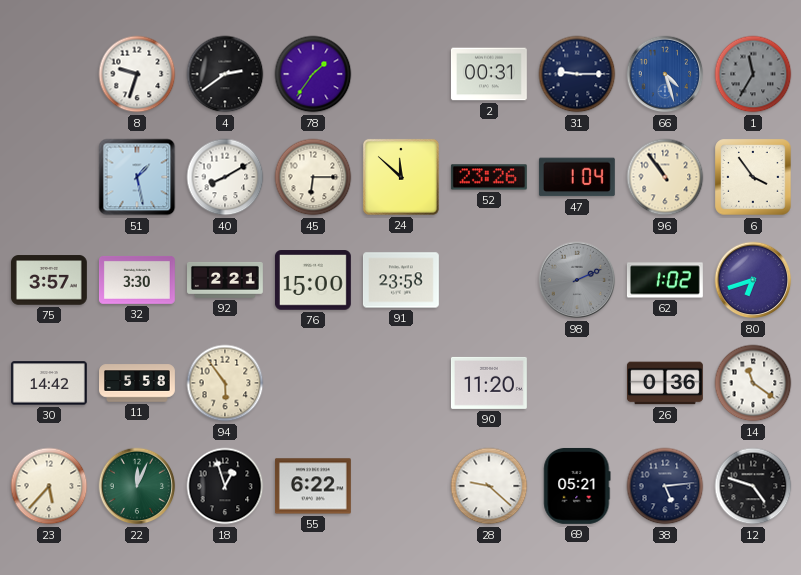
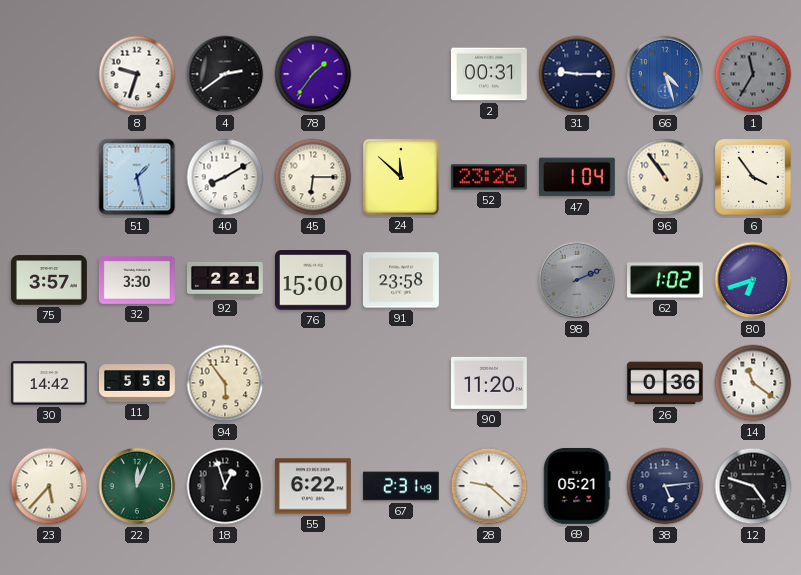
67: none -> 2:31 (402, 486)
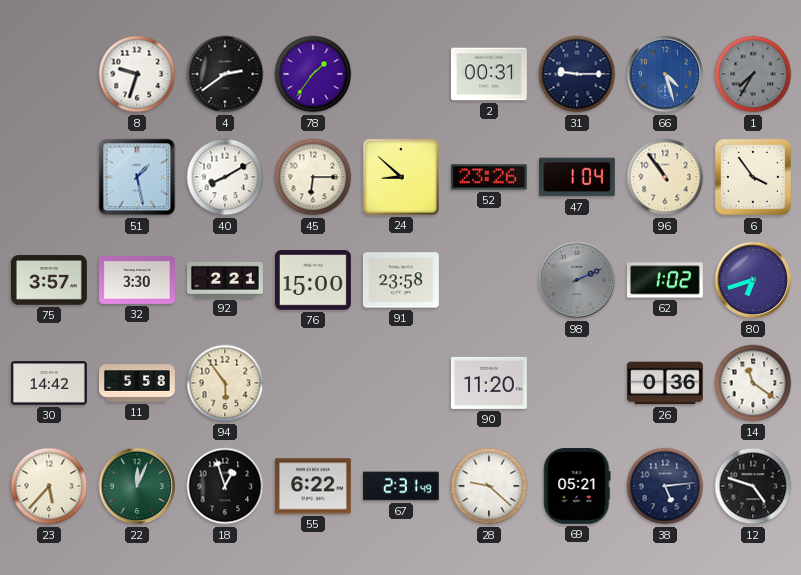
1: 11:35 -> 7:35 (753, 74)
24: 11:52 -> 8:52 (401, 177)
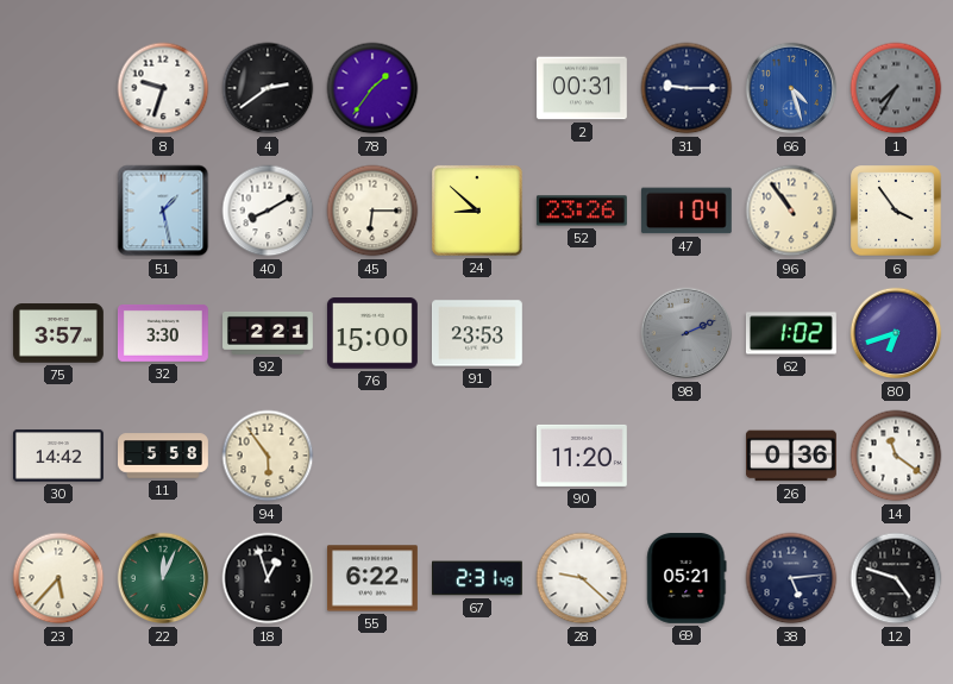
91: 23:58 -> 23:53 (477, 333)
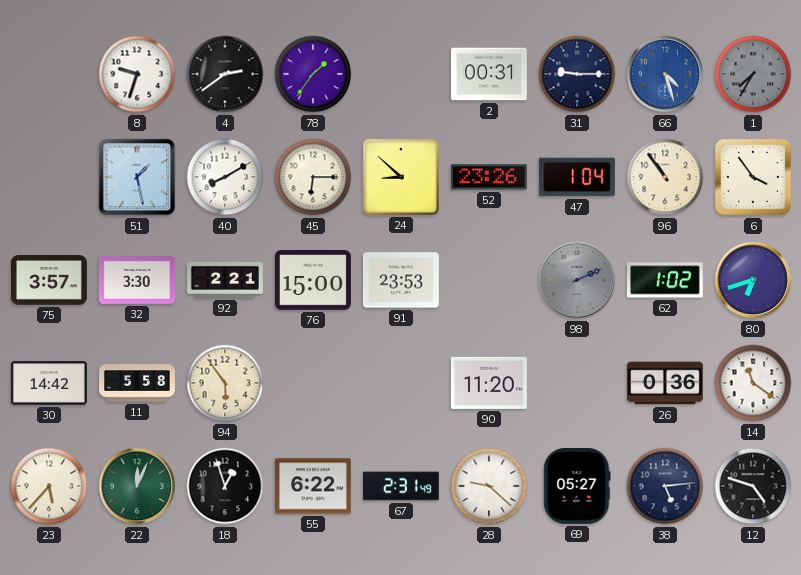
69: 05:21 -> 05:27 (577, 486)
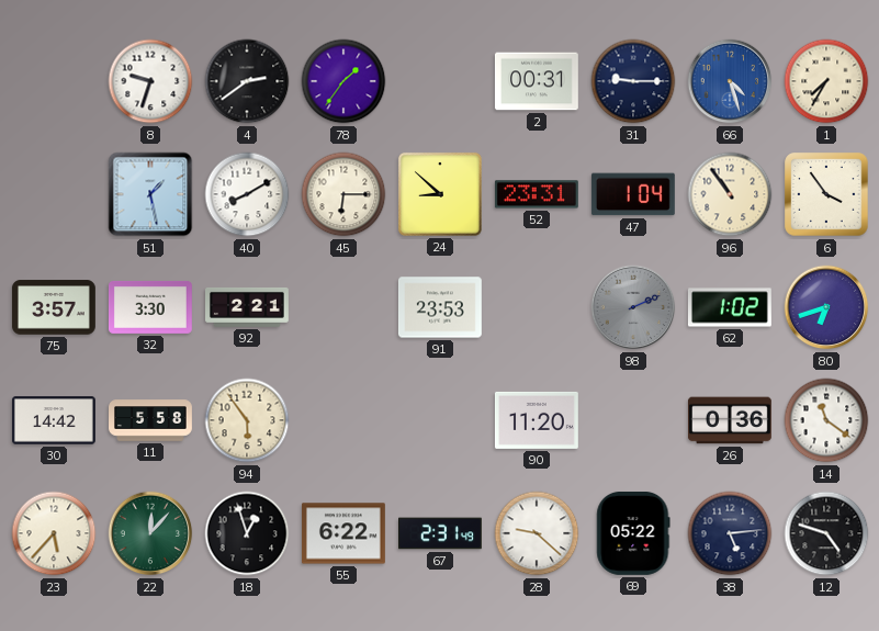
1 dial: grey -> cream (826, 81)
52: 23:26 -> 23:31 (537, 194)
76: 15:00 -> none (313, 280)
22: 12:04 -> 12:07 (150, 533)
69: 05:27 -> 05:22 (633, 533)
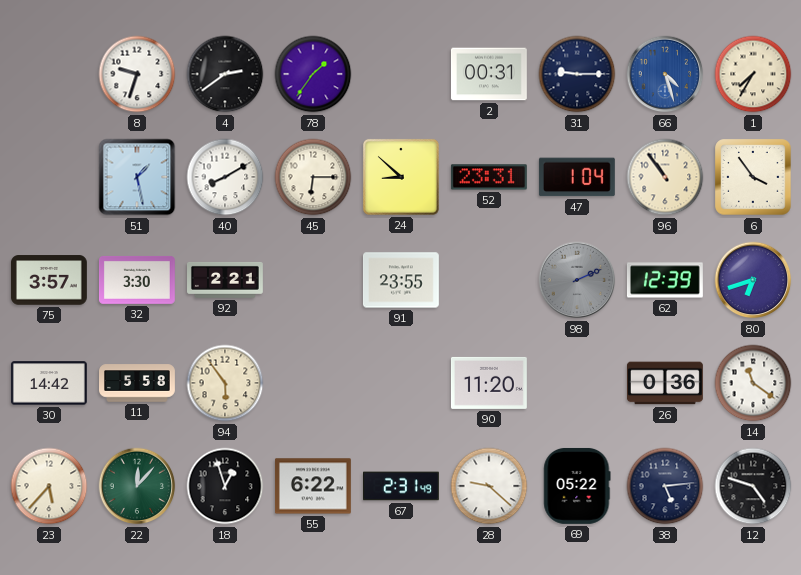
91: 23:53 -> 23:55 (401, 280)
62: 1:02 -> 12:39 (665, 280)
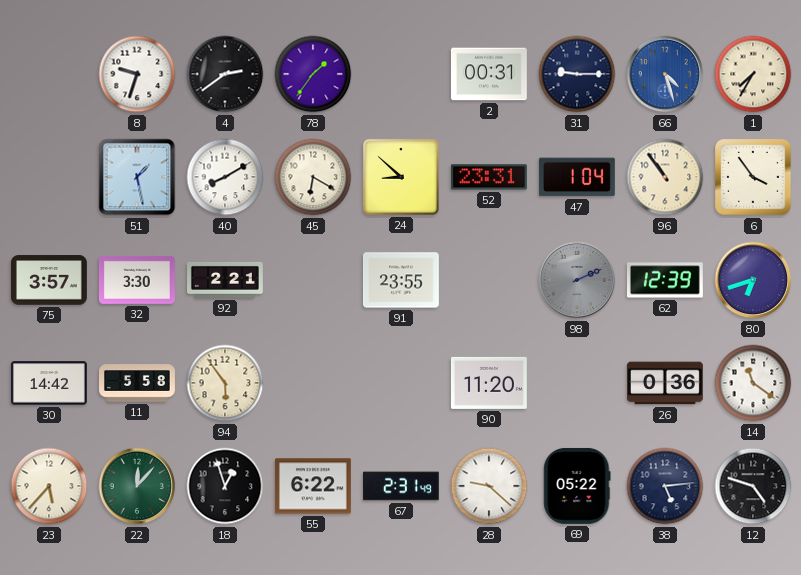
45: 6:15 -> 6:20 (313, 177)
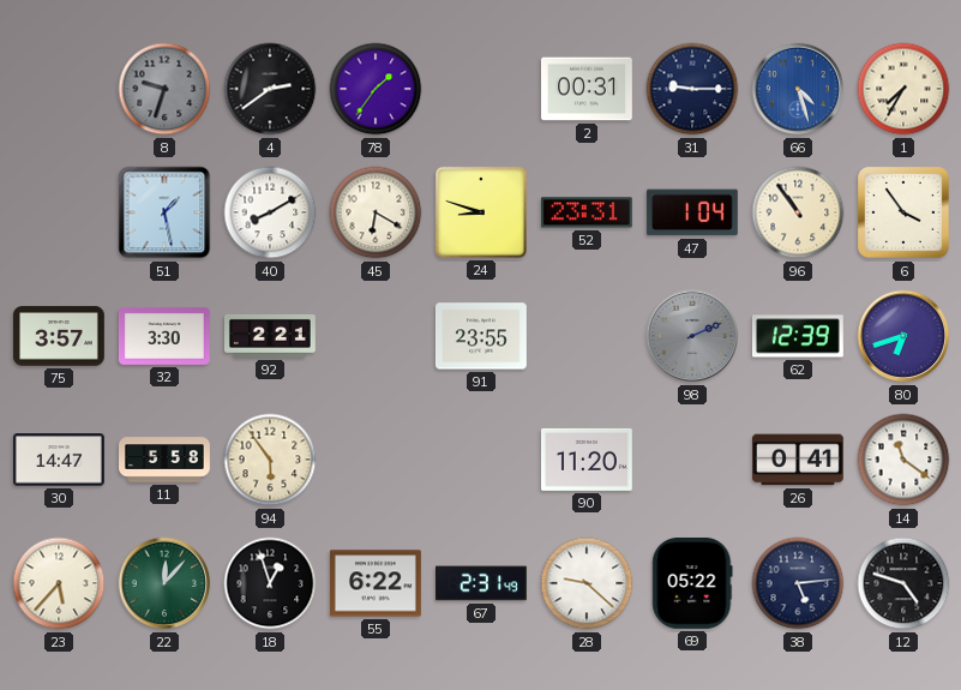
8 dial: white -> grey (164, 89)
24: 8:52 -> 8:48 (481, 212)
30: 14:42 -> 14:47 (59, 460)
26: 0:36 -> 0:41 (798, 460)
